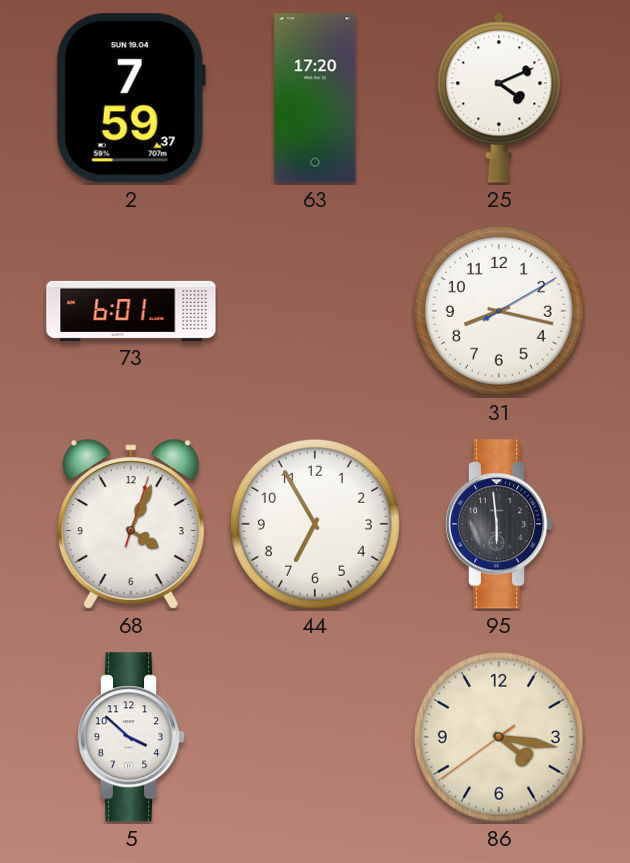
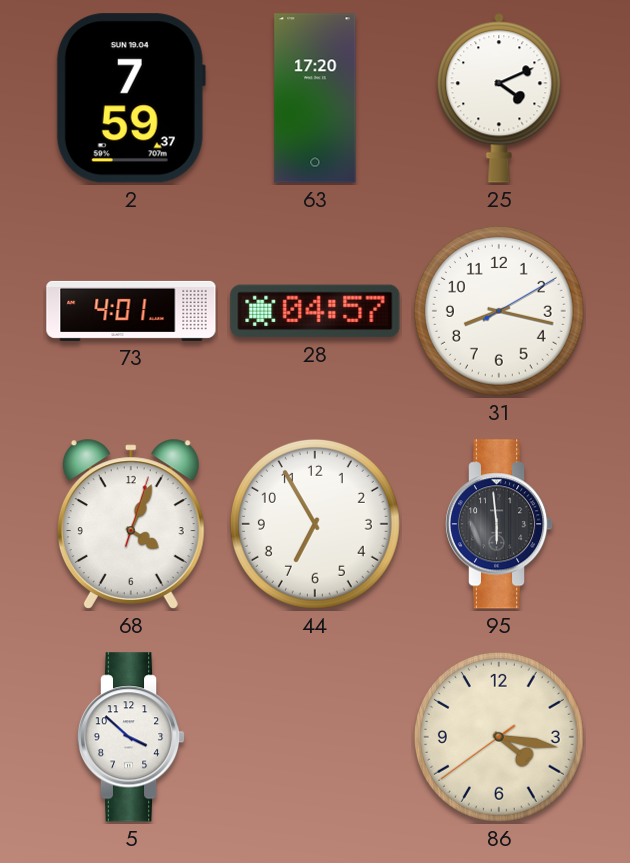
73: 6:01 -> 4:01 (131, 311)
28: none -> 04:57 (315, 311)
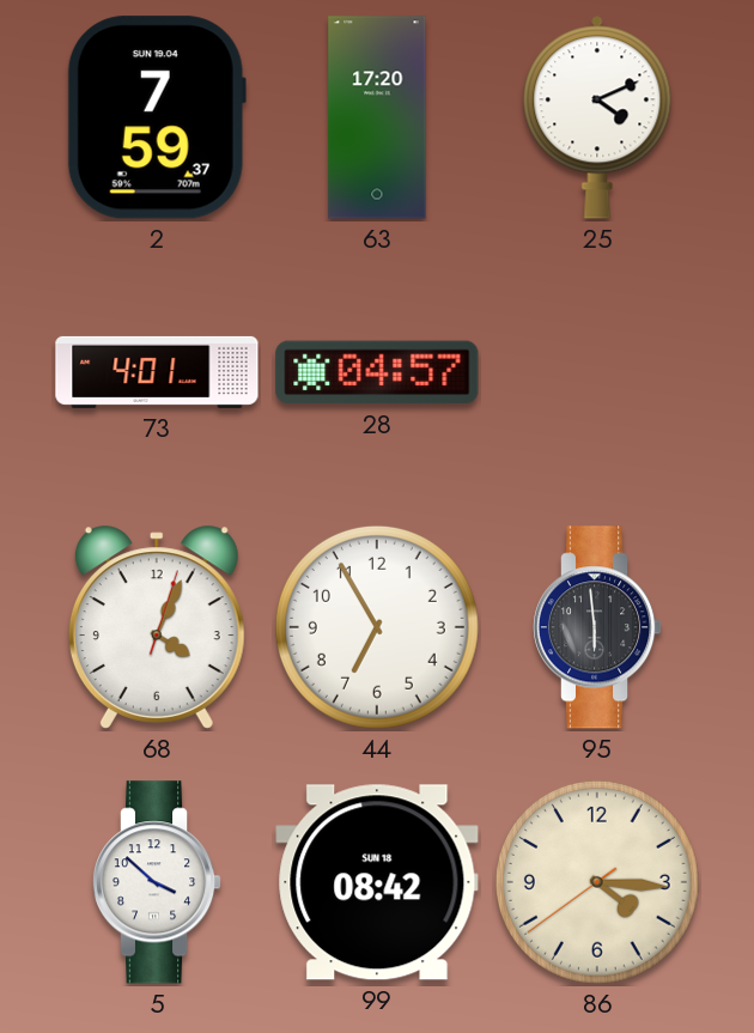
31: 8:17 -> none (499, 311)
99: none -> 08:42 (377, 882)
86: 4:16 -> 4:15 (597, 882)
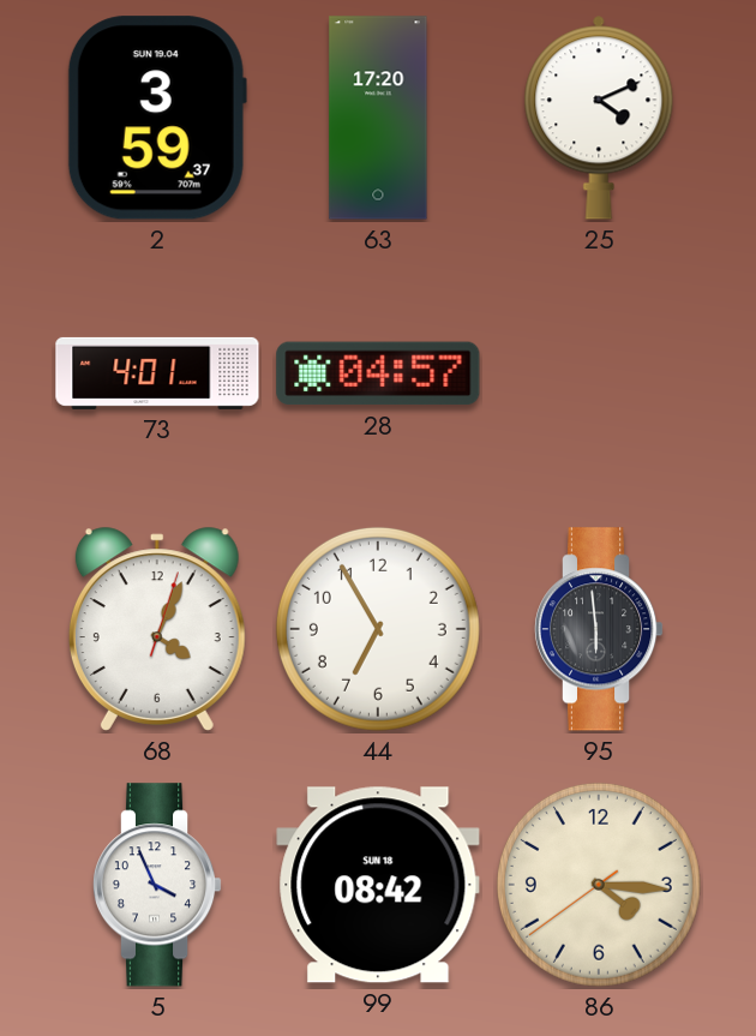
2: 7:59 -> 3:59 (157, 118)
5: 3:52 -> 3:56 (157, 885)
